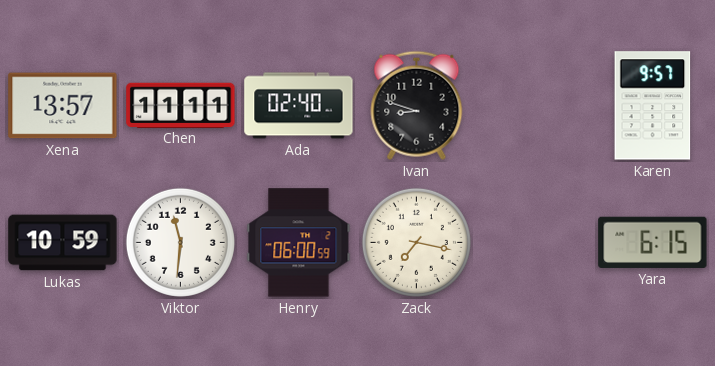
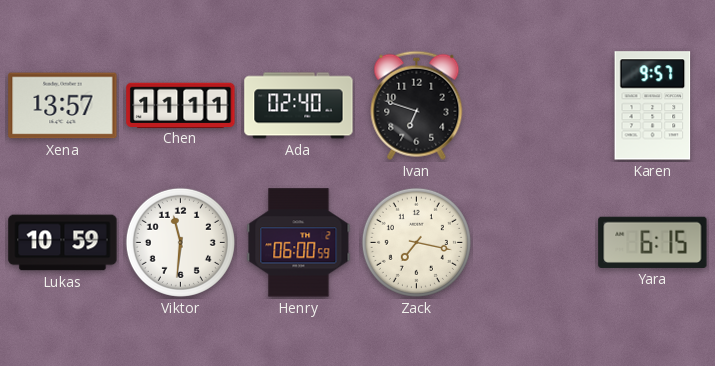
Ivan: 8:48 -> 6:48 (417, 105)
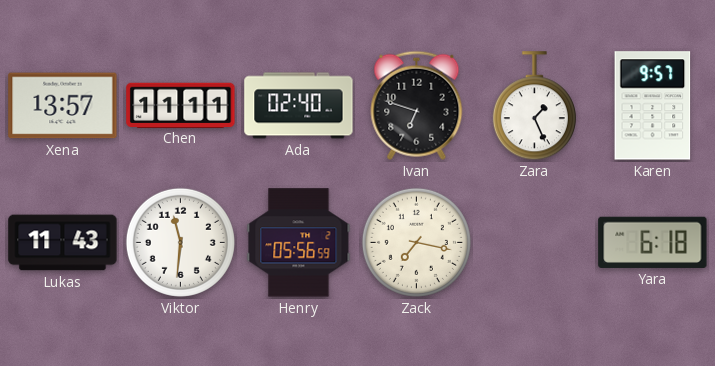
Zara: none -> 1:26 (534, 106)
Lukas: 10:59 -> 11:43 (63, 243)
Henry: 06:00 -> 05:56 (299, 243)
Yara: 6:15 -> 6:18 (653, 242)
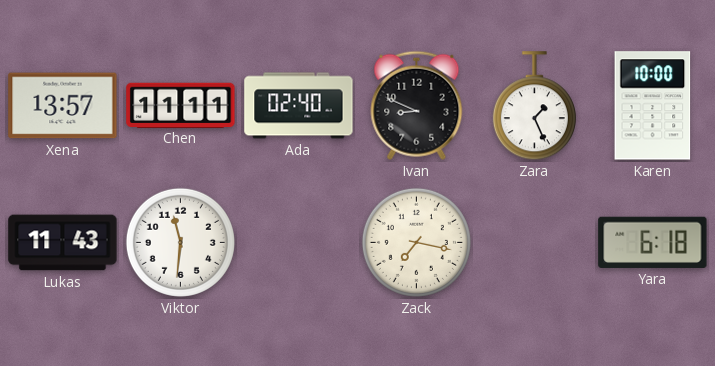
Ivan: 6:48 -> 8:49 (417, 105)
Karen: 9:57 -> 10:00 (653, 106)
Henry: 05:56 -> none (299, 243)
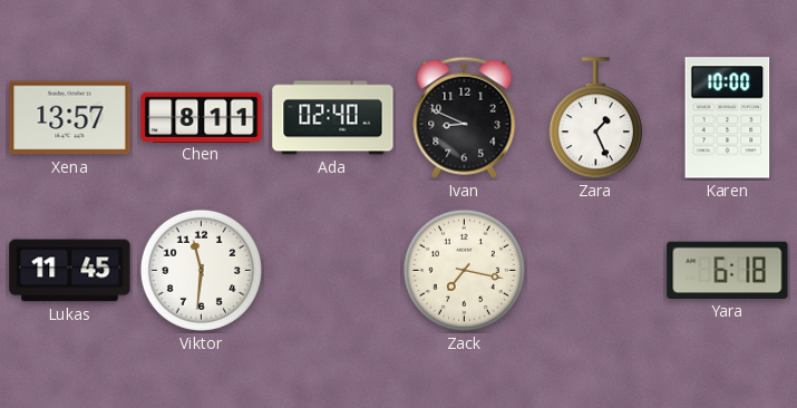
Chen: 11:11 -> 8:11 (202, 117)
Lukas: 11:43 -> 11:45 (70, 271)
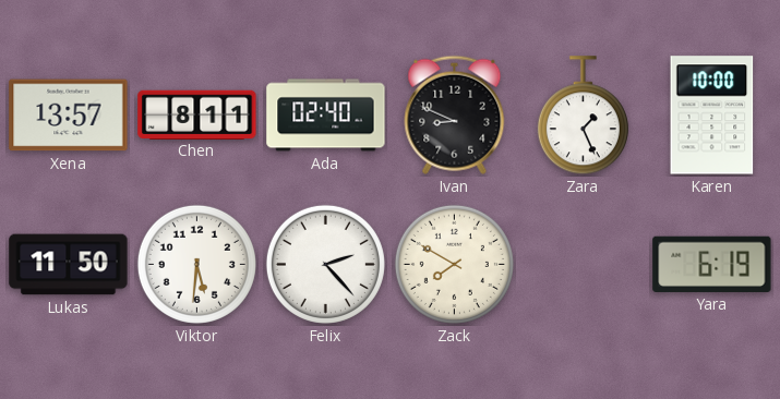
Lukas: 11:45 -> 11:50 (69, 265)
Viktor: 11:31 -> 5:31 (196, 264)
Felix: none -> 2:23 (325, 264)
Zack: 7:17 -> 7:50 (454, 264)
Yara: 6:18 -> 6:19 (712, 264)
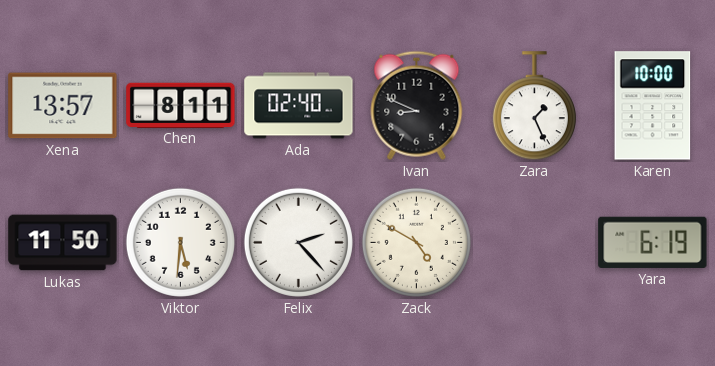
Zack: 7:50 -> 4:50 (416, 242)
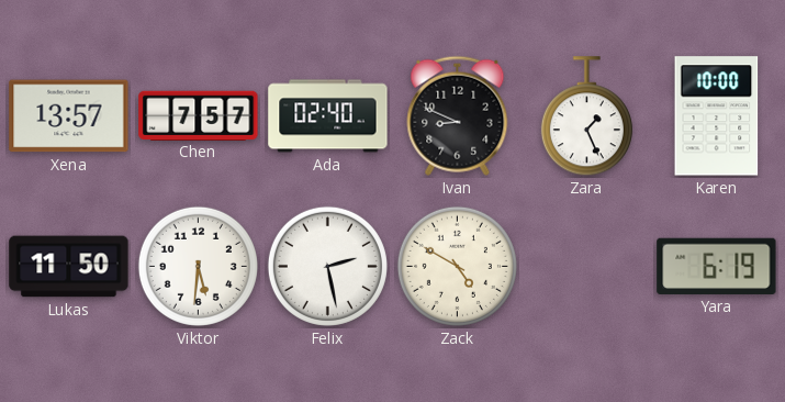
Chen: 8:11 -> 7:57 (199, 115)
Felix: 2:23 -> 2:28 (327, 266)
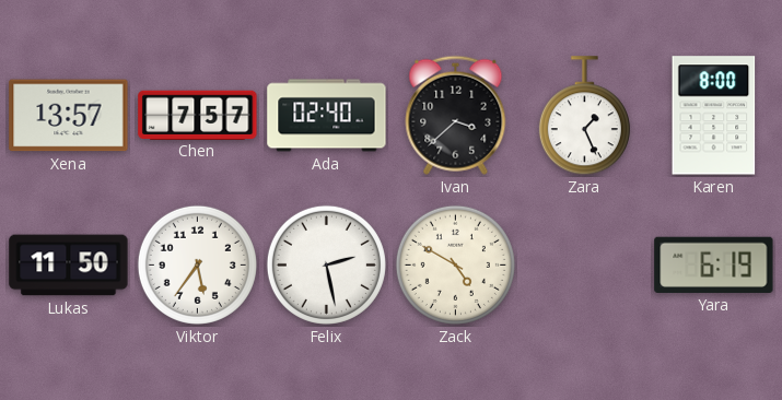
Ivan: 8:49 -> 3:38 (456, 115)
Karen: 10:00 -> 8:00 (714, 116)
Viktor: 5:31 -> 5:36 (197, 264)
